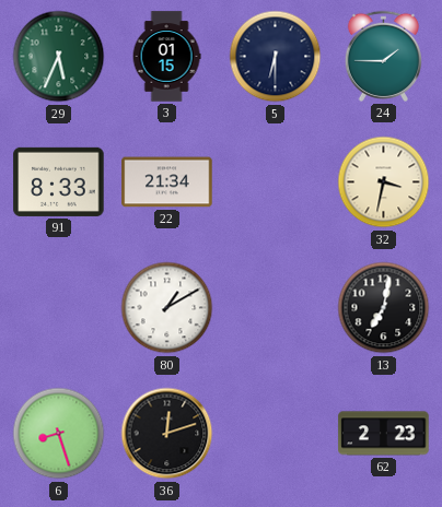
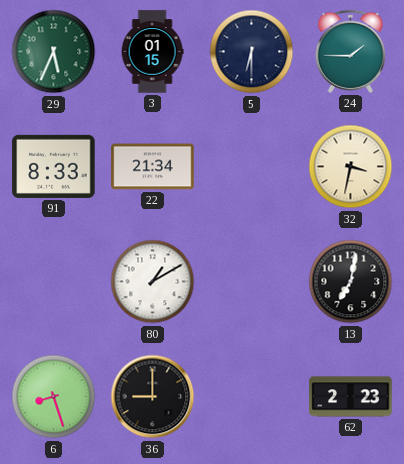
36: 12:12 -> 9:00 (153, 397)
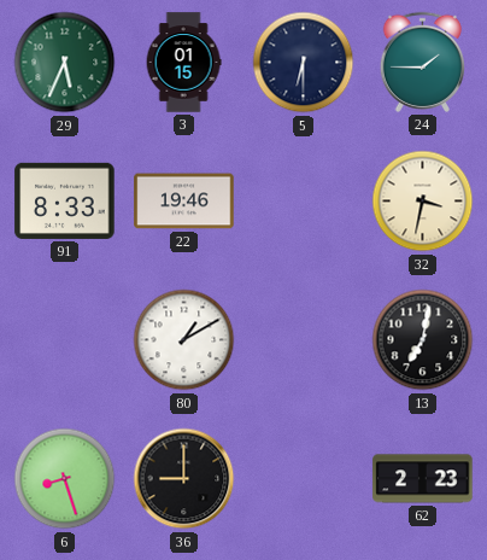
22: 21:34 -> 19:46 (184, 202)
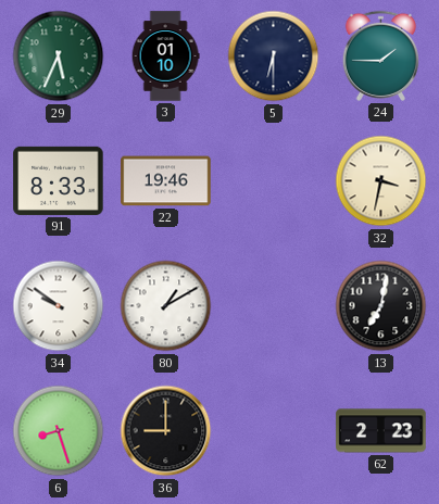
3: 01:15 -> 01:10 (165, 56)
34: none -> 9:51 (59, 306)
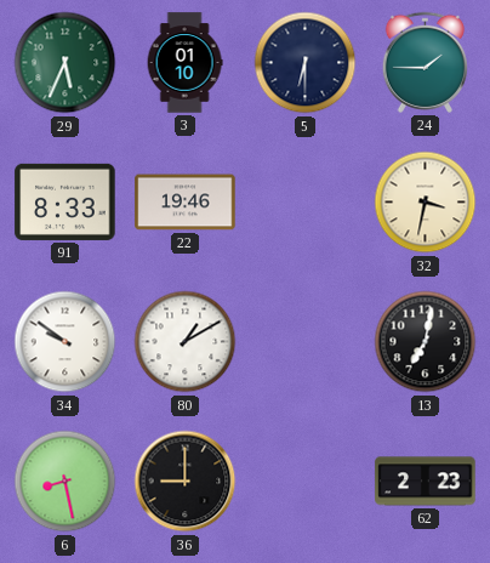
6: 8:27 -> 8:28 (65, 482)
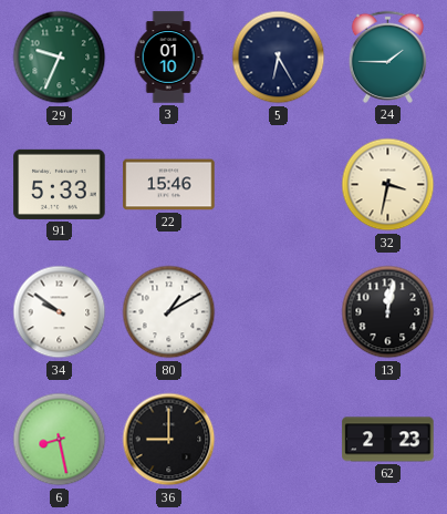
29: 5:34 -> 9:34 (60, 58)
5: 6:30 -> 6:25 (279, 58)
91: 8:33 -> 5:33 (60, 184)
22: 19:46 -> 15:46 (169, 185)
13: 7:02 -> 12:02 (388, 312)
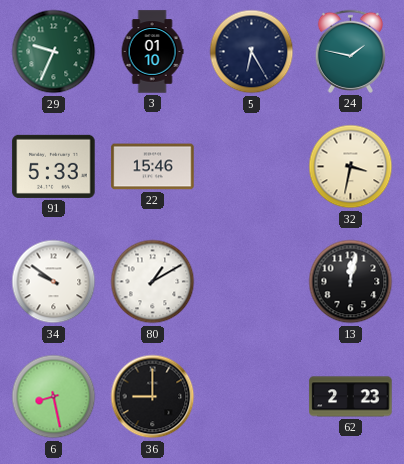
24: 1:45 -> 1:47 (350, 51)
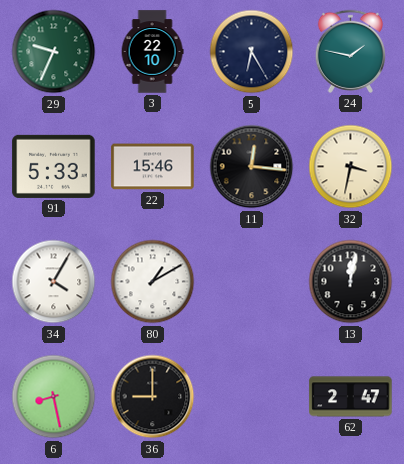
3: 01:10 -> 22:10 (152, 52)
11: none -> 12:16 (252, 167)
34: 9:51 -> 4:05 (54, 282)
62: 2:23 -> 2:47 (351, 397)
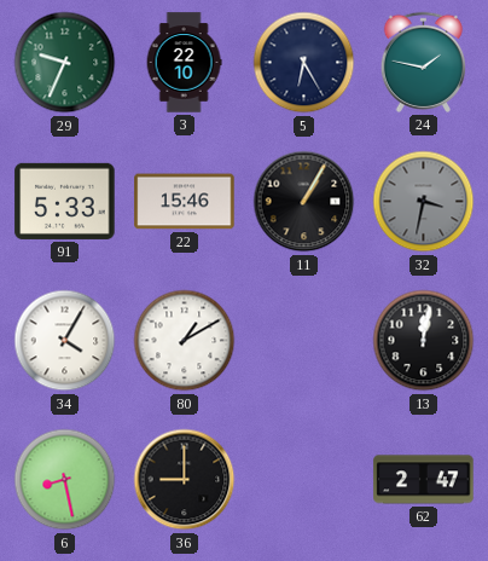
11: 12:16 -> 1:05 (304, 202)
32 dial: cream -> grey (424, 202)
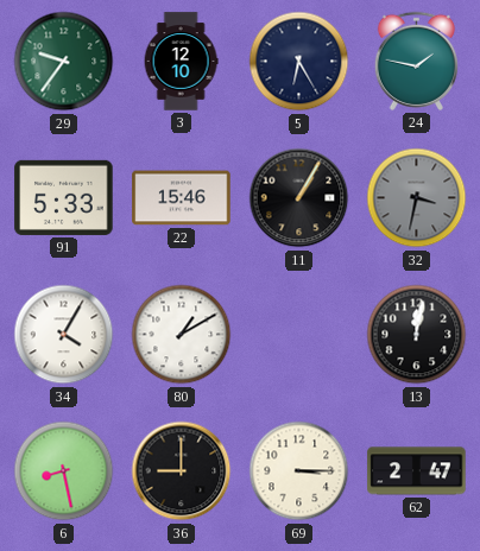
29: 9:34 -> 9:36 (64, 62)
3: 22:10 -> 12:10 (181, 62)
69: none -> 3:15 (299, 471)
